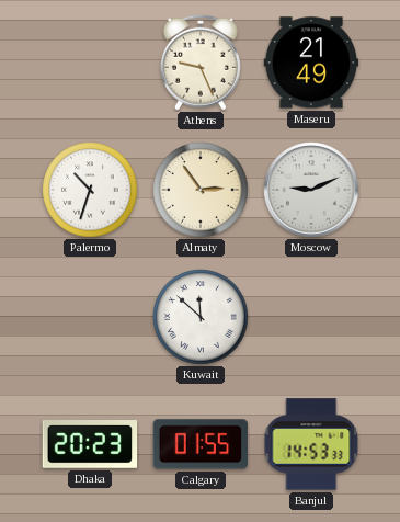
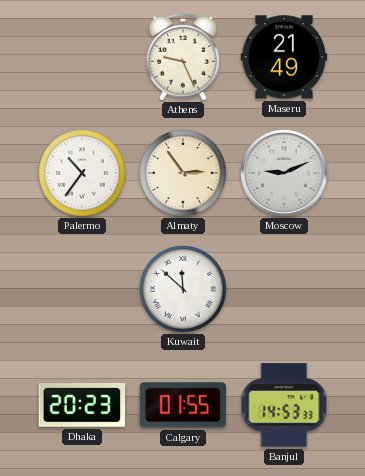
Palermo: 10:33 -> 10:36 (82, 173)
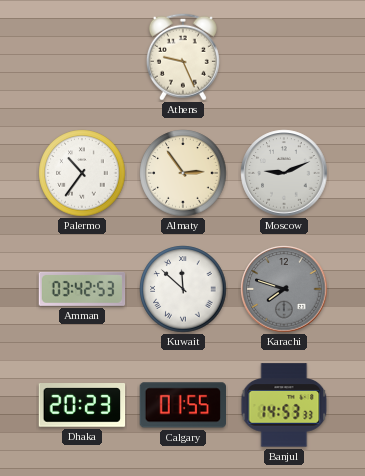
Maseru: 21:49 -> none (284, 57)
Amman: none -> 03:42 (82, 289)
Karachi: none -> 7:48 (284, 289)
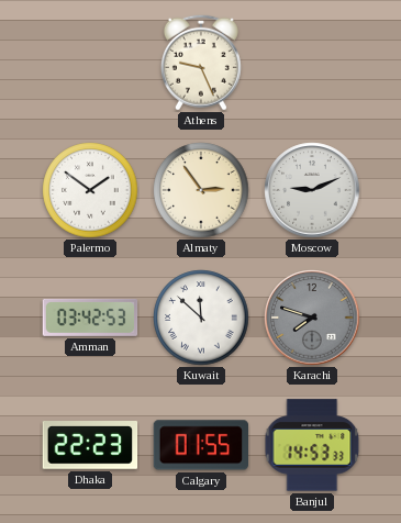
Palermo: 10:36 -> 1:51 (90, 190)
Dhaka: 20:23 -> 22:23 (90, 445)
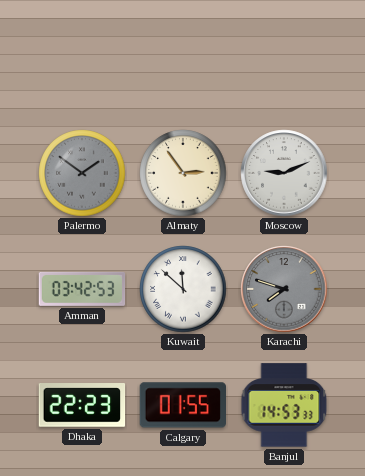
Athens: 9:26 -> none (201, 63)
Palermo dial: white -> grey (82, 173)
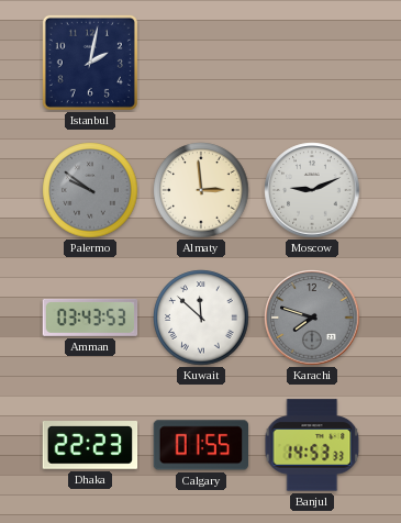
Istanbul: none -> 2:02 (90, 63)
Palermo: 1:51 -> 9:51 (90, 190)
Almaty: 2:54 -> 2:59 (201, 190)
Amman: 03:42 -> 03:43 (90, 318)
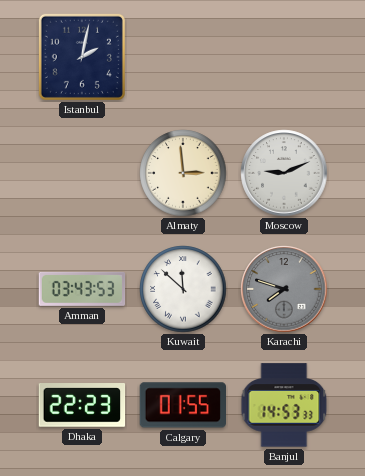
Palermo: 9:51 -> none (90, 190)
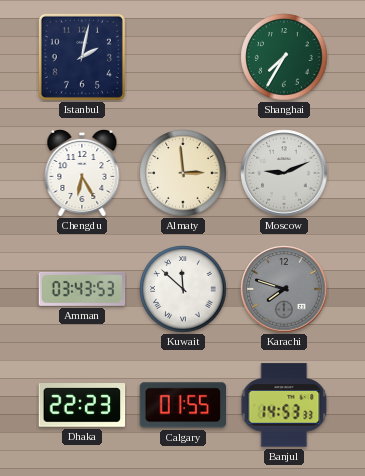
Shanghai: none -> 7:35 (284, 57)
Chengdu: none -> 6:25 (82, 173)
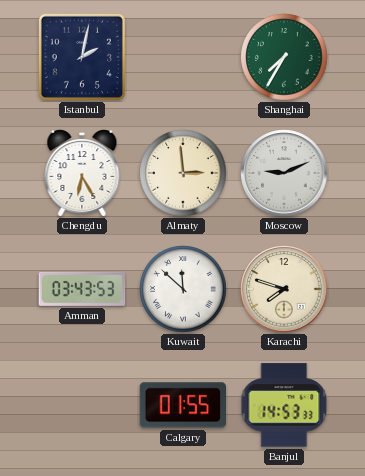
Karachi dial: grey -> cream (284, 289)
Dhaka: 22:23 -> none (82, 405)
